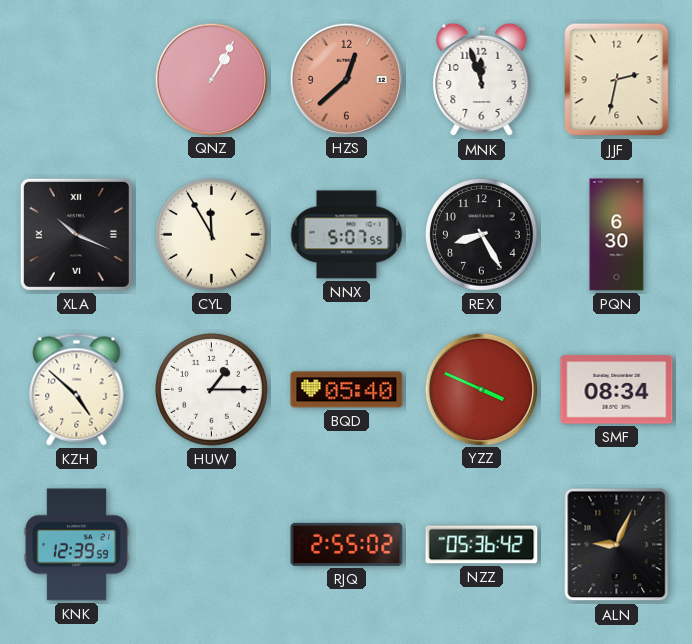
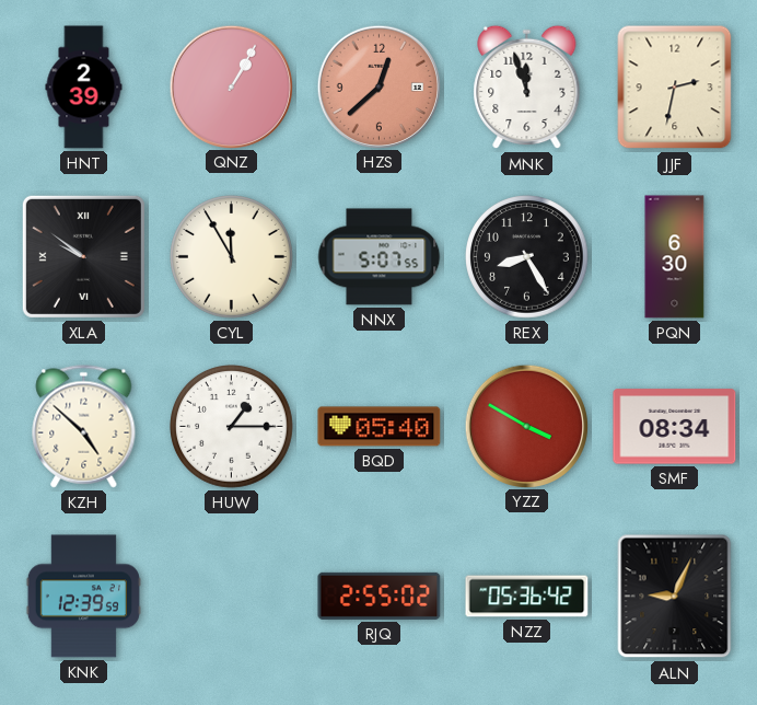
HNT: none -> 2:39 (84, 88)
XLA: 10:19 -> 9:51 (83, 256)
YZZ: 3:49 -> 3:50 (526, 426)
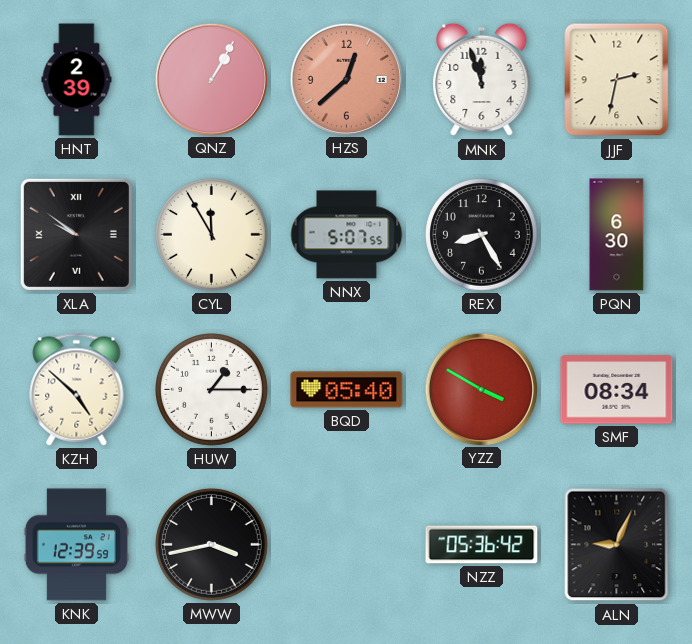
MWW: none -> 3:43 (212, 545)
RJQ: 2:55 -> none (380, 596)
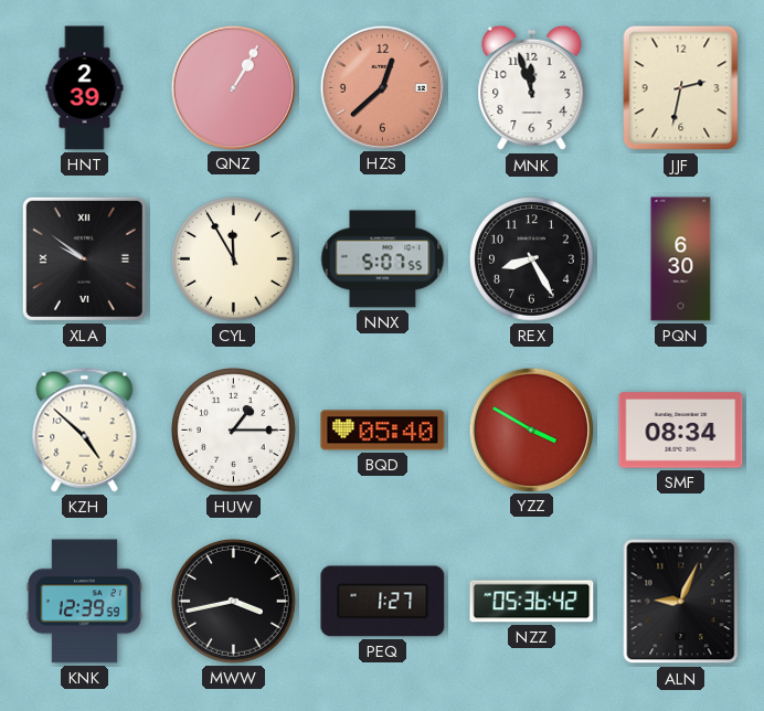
PEQ: none -> 1:27 (383, 602)
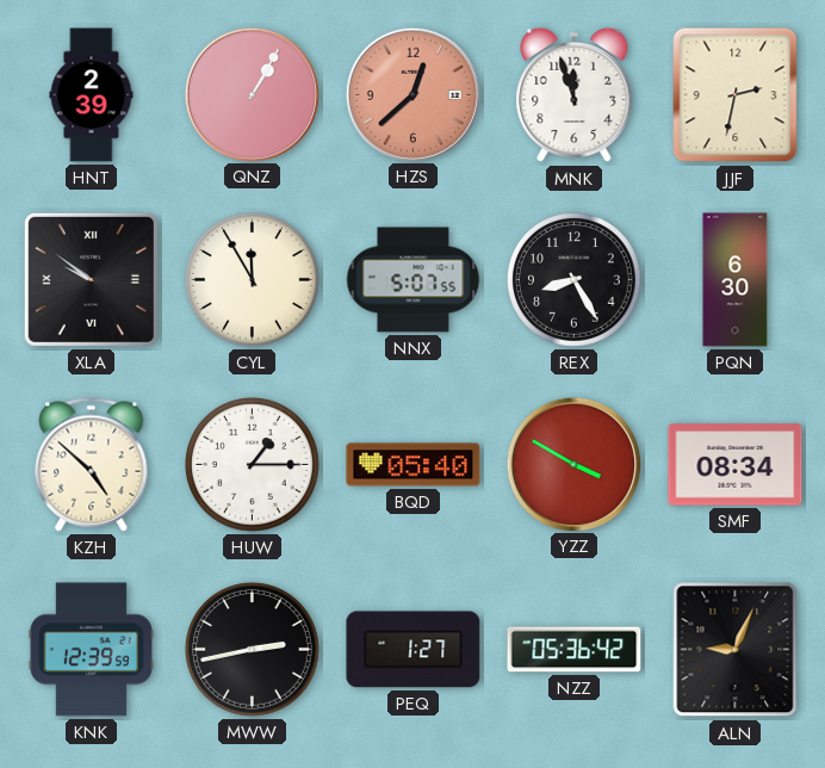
MWW: 3:43 -> 2:43 (253, 650)
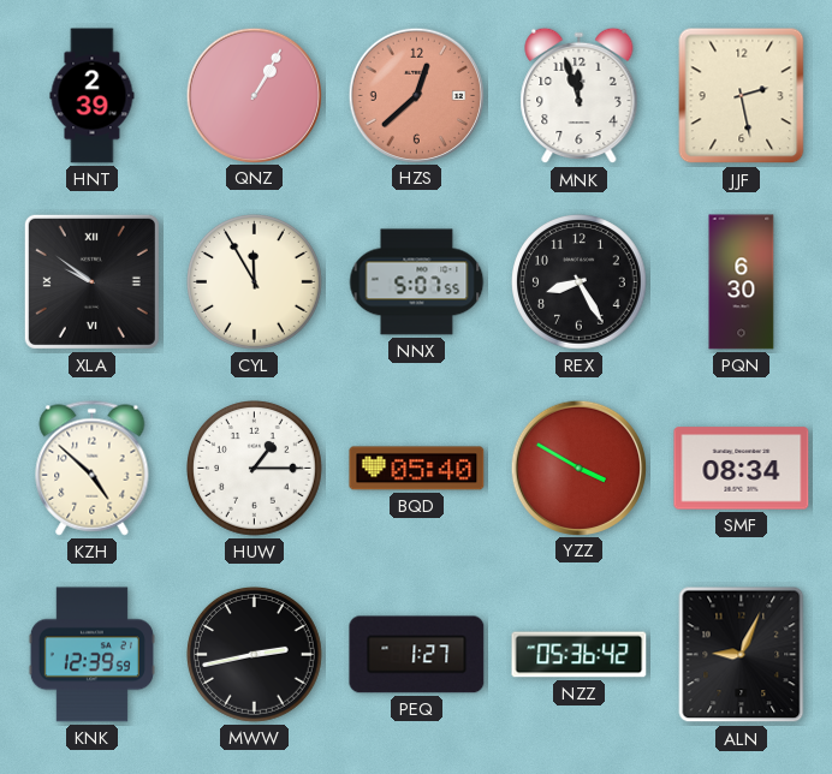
JJF: 2:32 -> 2:28 (742, 96)
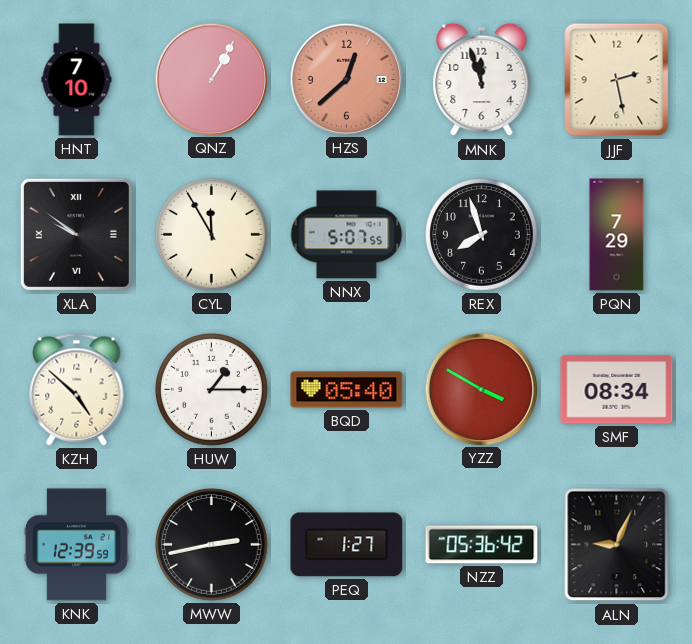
HNT: 2:39 -> 7:10 (77, 80)
REX: 8:25 -> 7:57 (482, 235)
PQN: 6:30 -> 7:29 (617, 235)
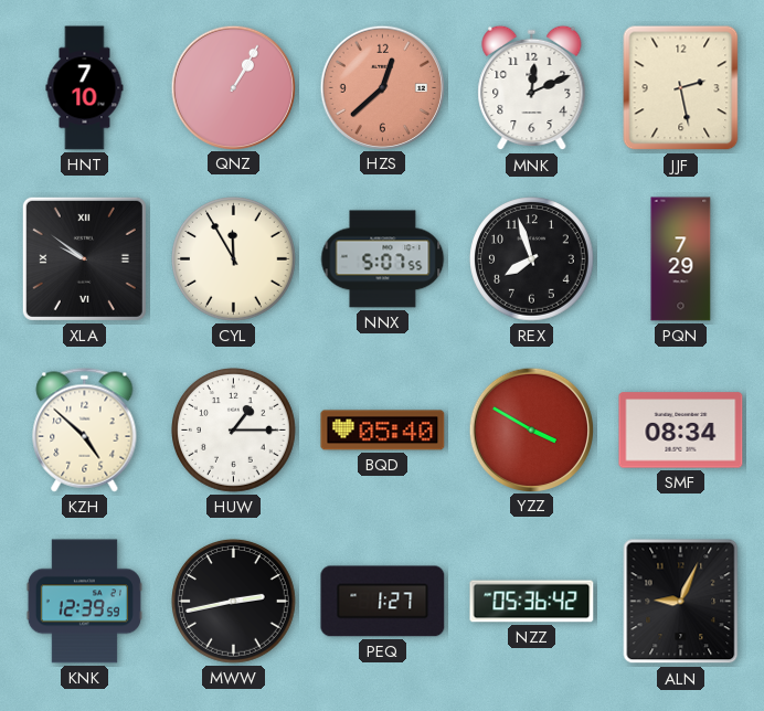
MNK: 11:57 -> 12:11 (532, 88)
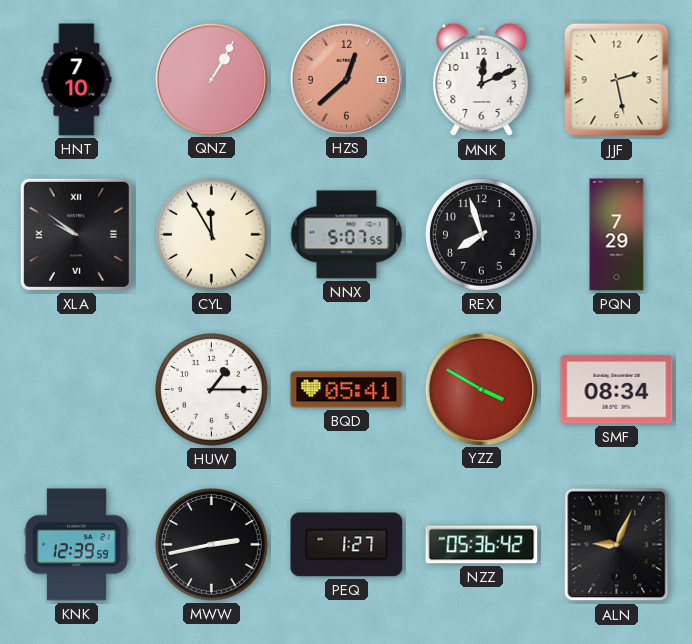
KZH: 4:52 -> none (85, 431)
BQD: 05:40 -> 05:41 (347, 390)
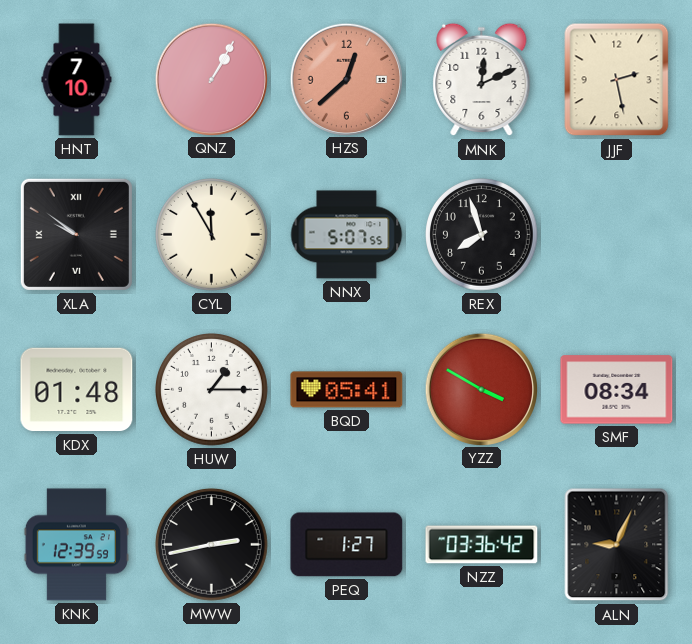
PQN: 7:29 -> none (617, 235)
KDX: none -> 01:48 (77, 390)
NZZ: 05:36 -> 03:36 (482, 545)
